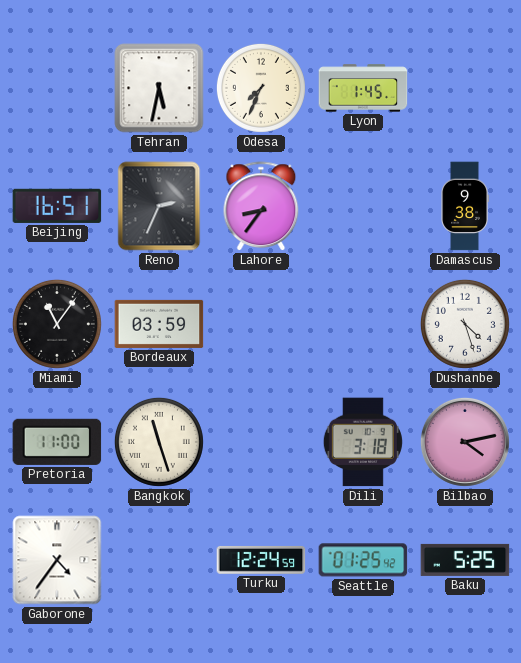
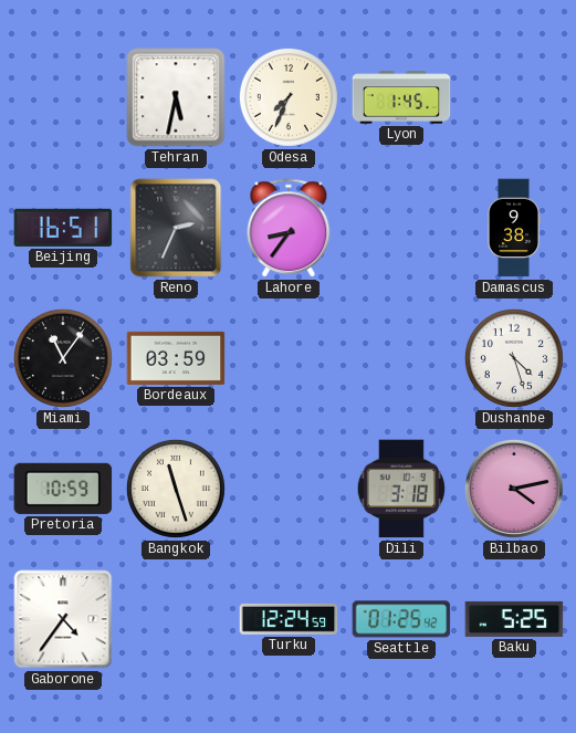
Pretoria: 11:00 -> 10:59 (63, 489)
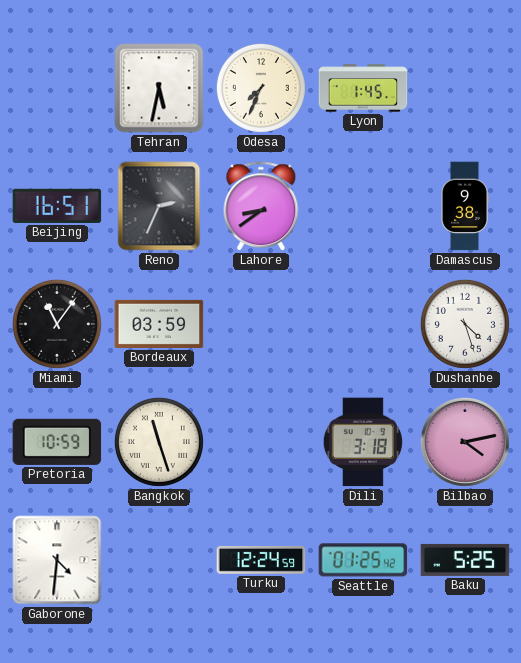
Lahore: 8:36 -> 8:39 (261, 207)
Gaborone: 4:36 -> 4:31 (57, 560)
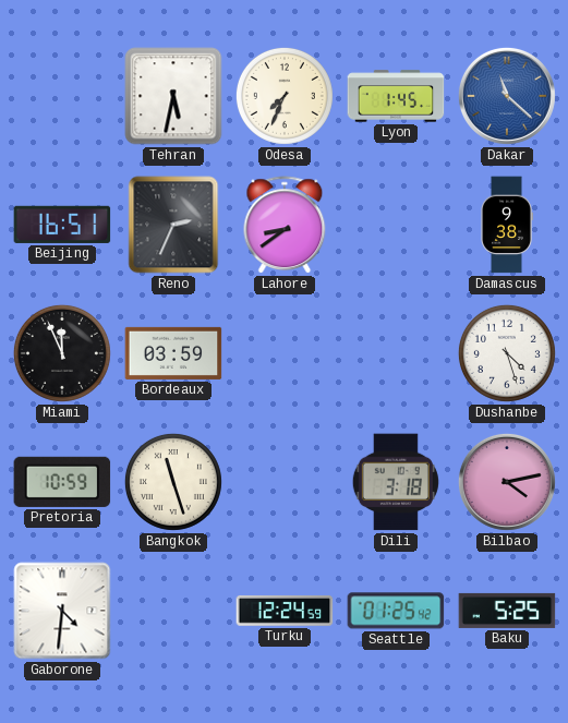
Dakar: none -> 11:22 (507, 96)
Miami: 11:06 -> 11:56 (62, 353)
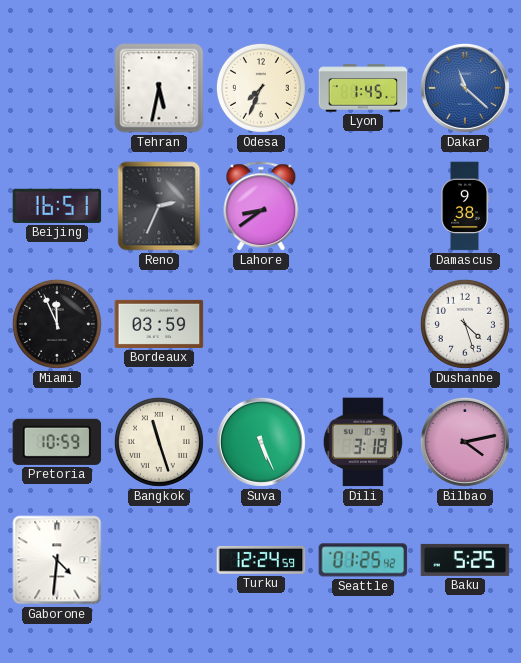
Suva: none -> 5:26 (261, 442)
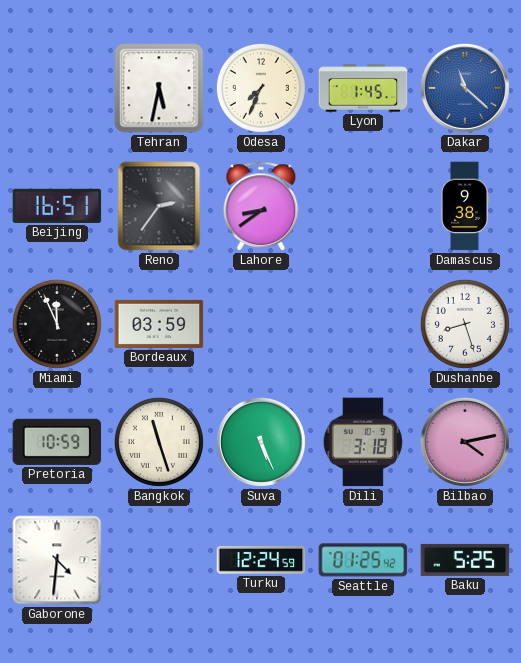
Reno: 2:34 -> 2:36 (159, 206)
Dushanbe: 4:27 -> 8:27 (465, 324)
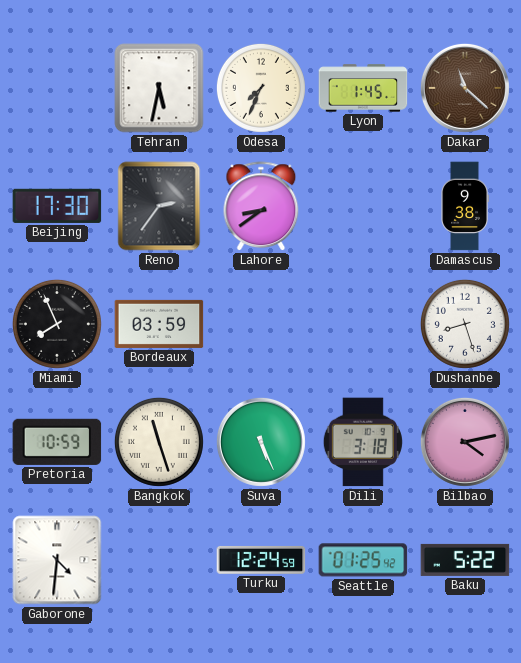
Dakar dial: blue -> brown (465, 88)
Beijing: 16:51 -> 17:30 (57, 206)
Miami: 11:56 -> 7:56 (57, 324)
Baku: 5:25 -> 5:22 (465, 560)
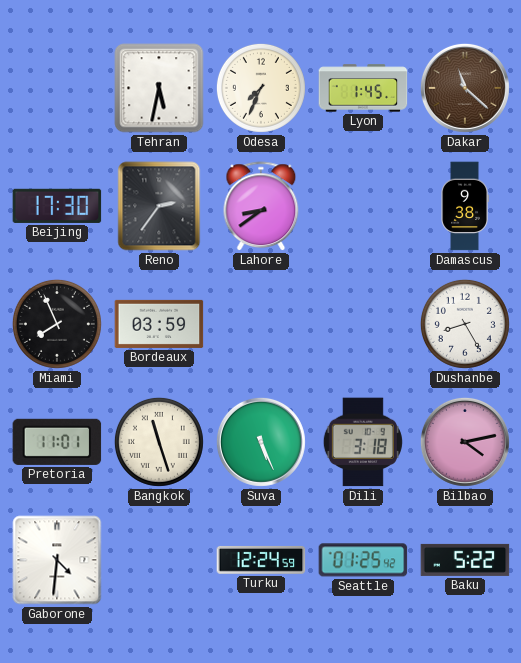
Dushanbe: 8:27 -> 8:25 (465, 324)
Pretoria: 10:59 -> 11:01 (57, 442)
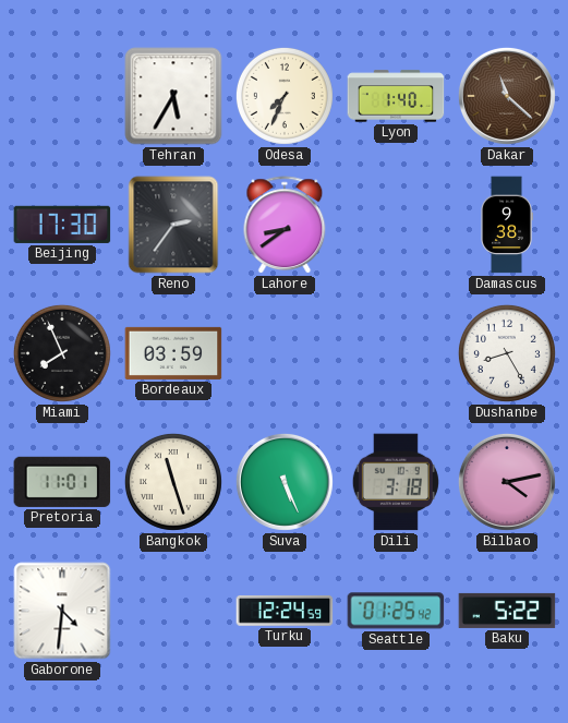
Tehran: 5:32 -> 5:35 (173, 96)
Lyon: 1:45 -> 1:40 (396, 96)
